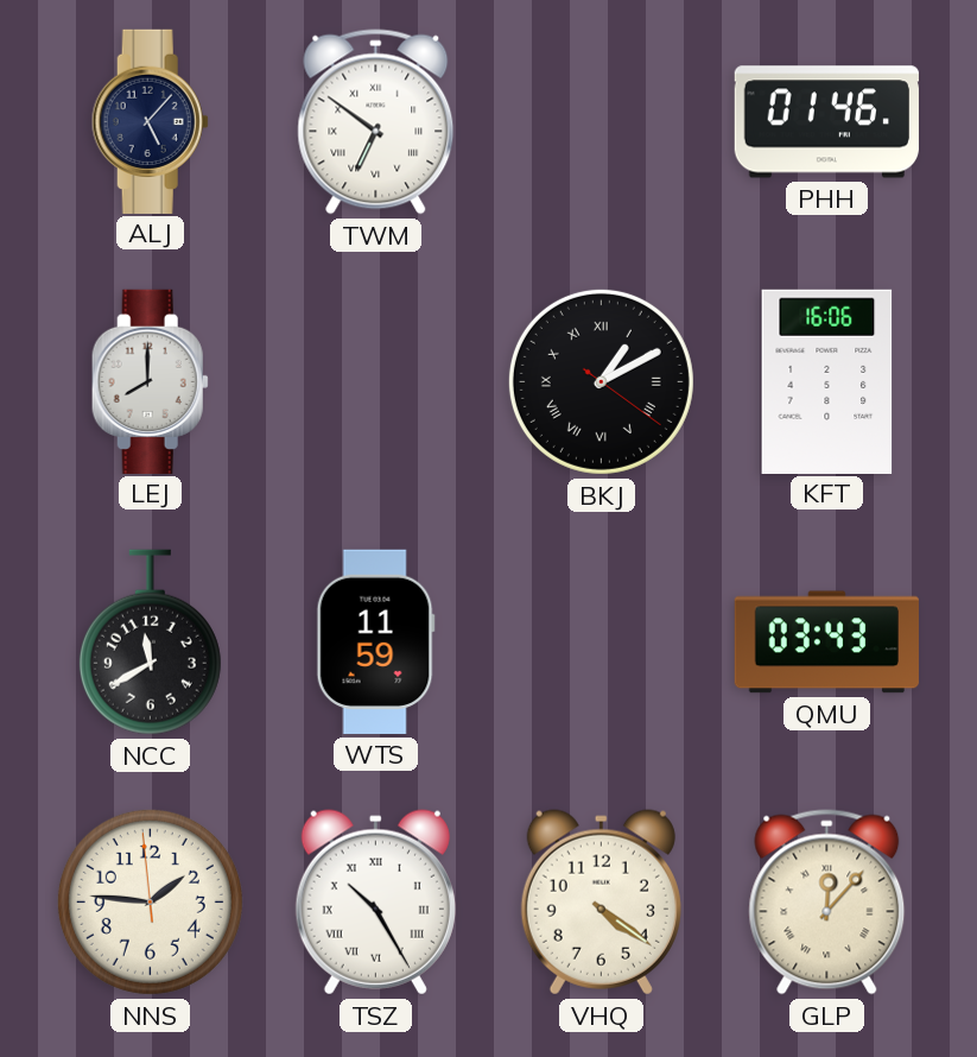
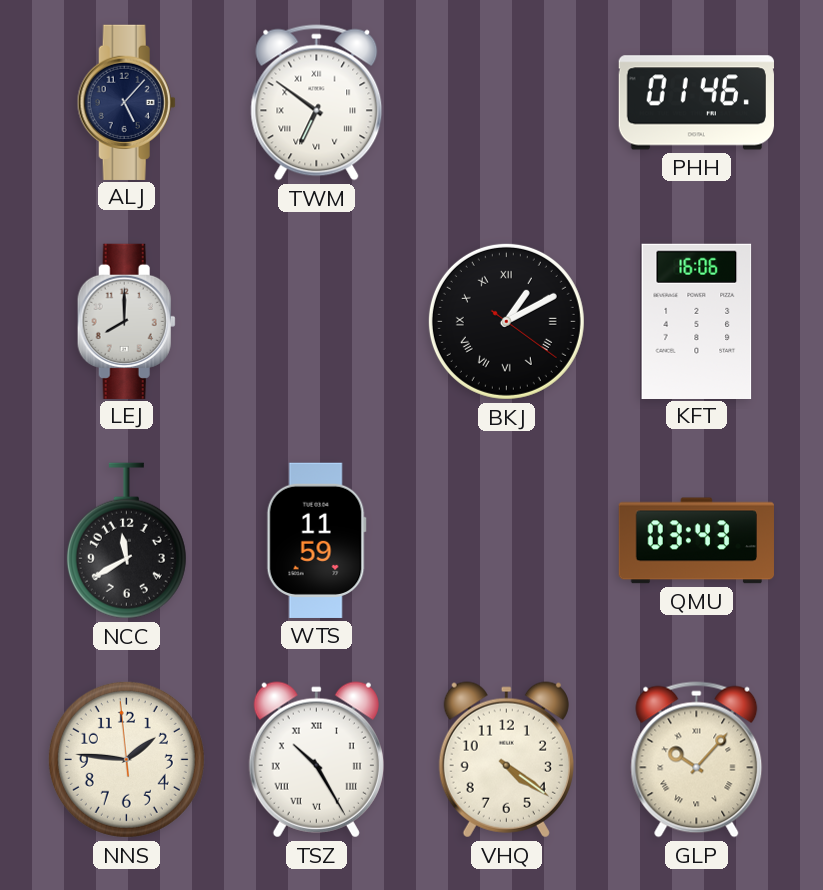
GLP: 12:07 -> 10:07 (697, 760)
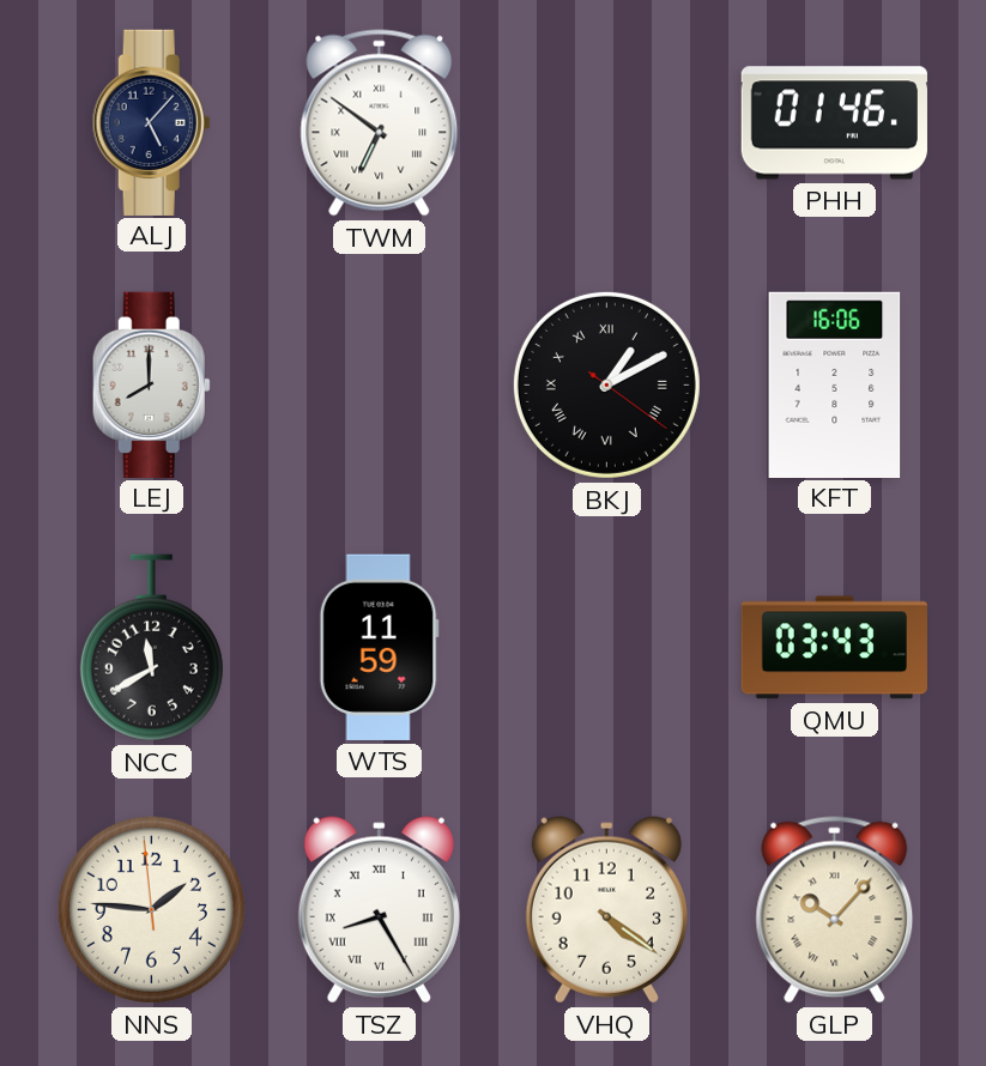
TSZ: 10:25 -> 8:25 (379, 910)
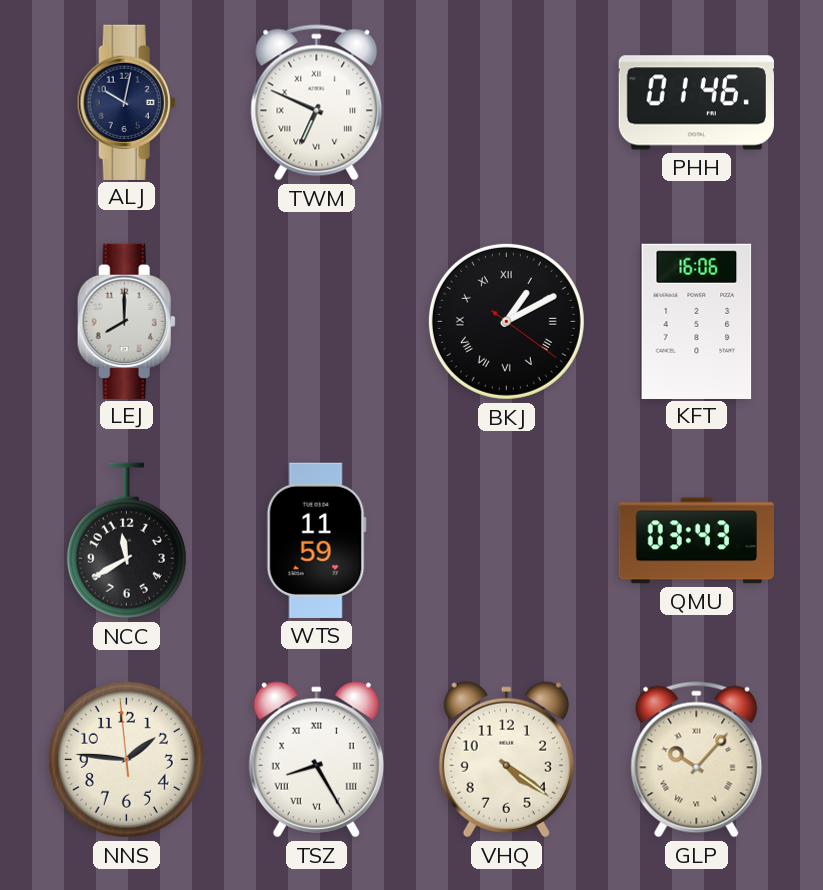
ALJ: 5:07 -> 10:02 (126, 102)
TWM: 6:51 -> 6:49 (317, 103)
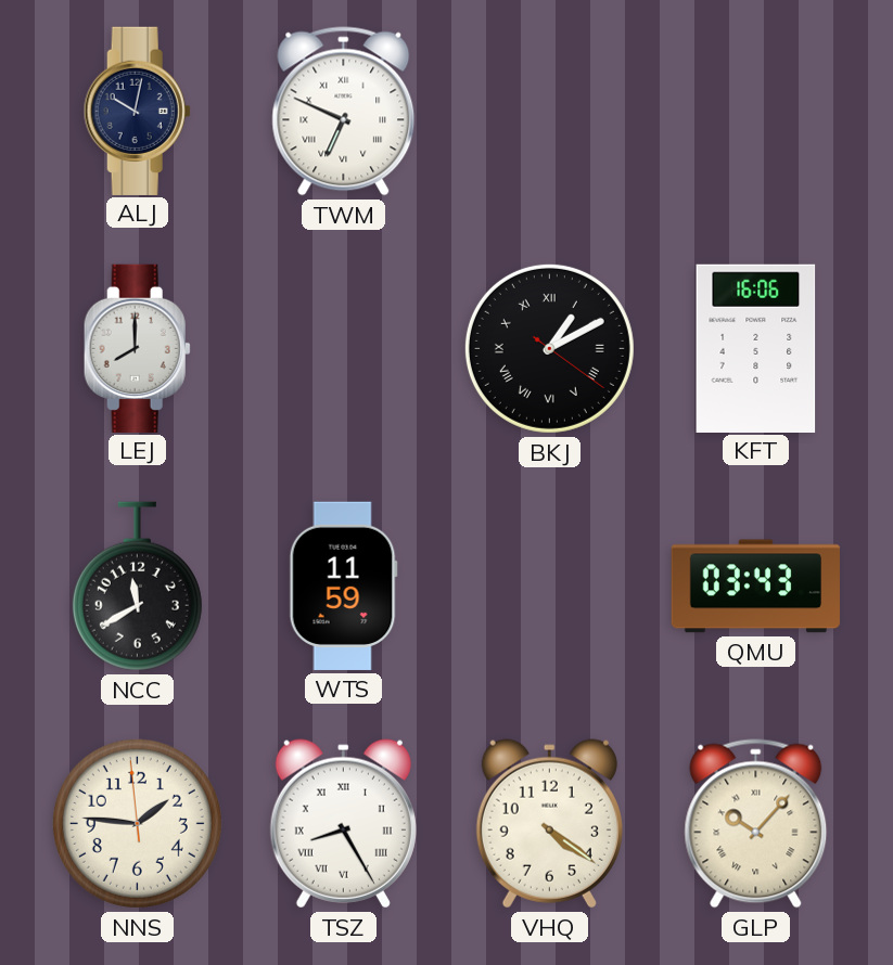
PHH: 01:46 -> none (696, 103)
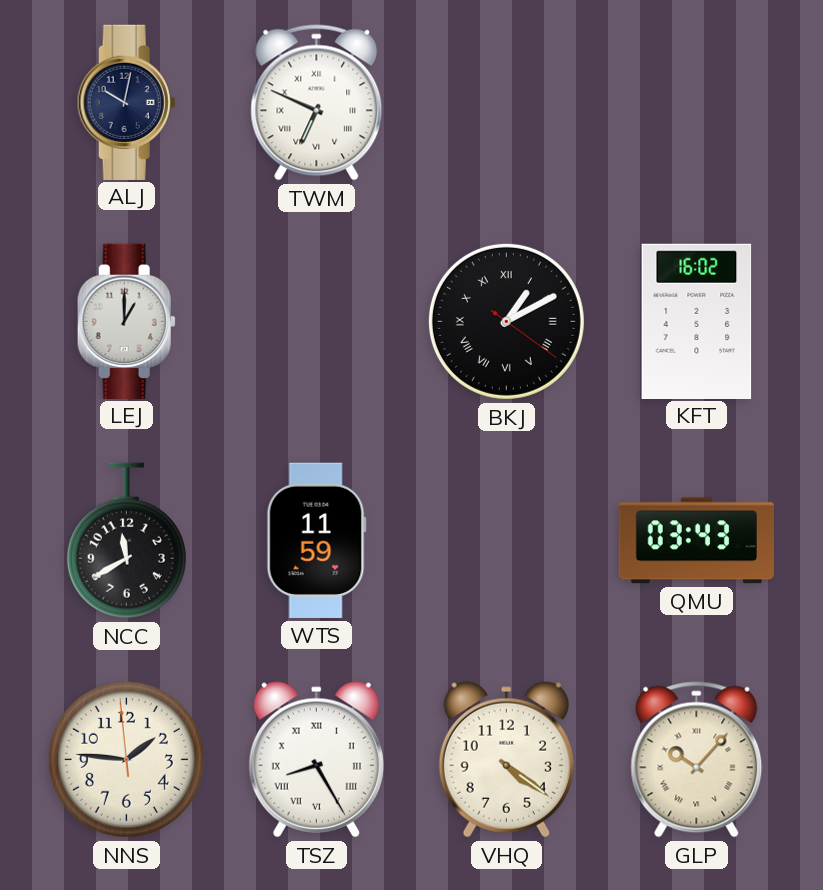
LEJ: 8:00 -> 1:00 (126, 321)
KFT: 16:06 -> 16:02 (697, 321)
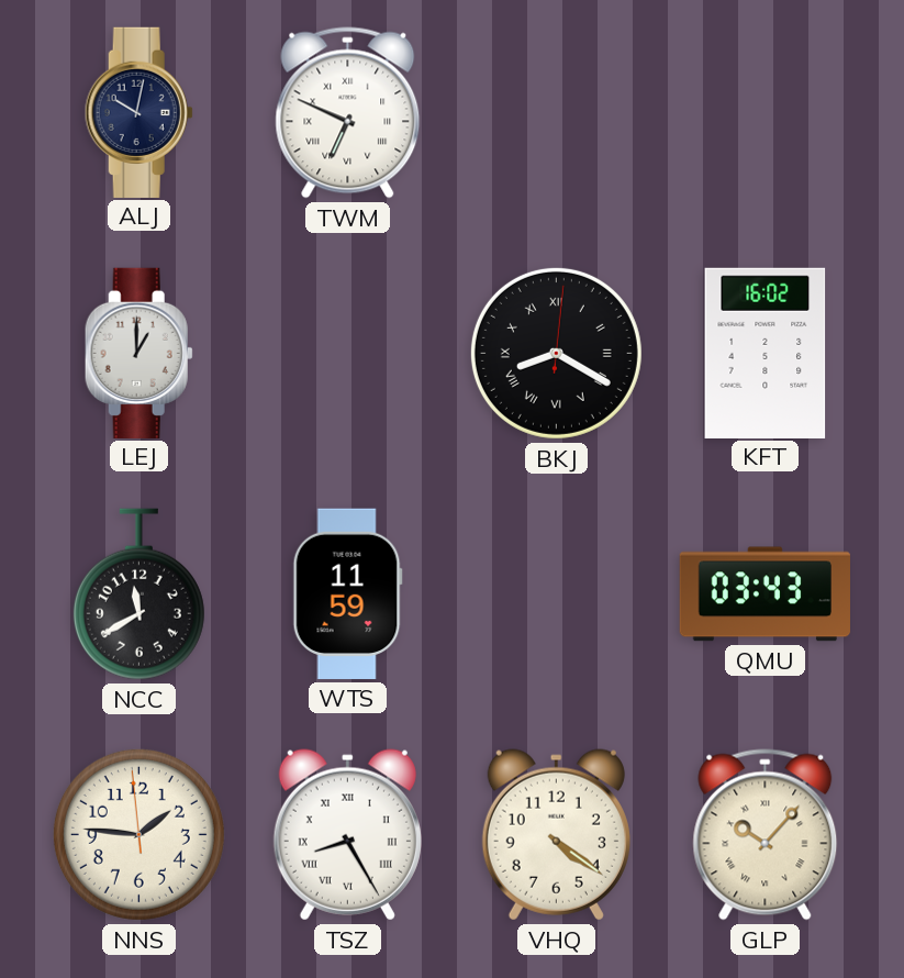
BKJ: 1:10 -> 8:20 (556, 353)
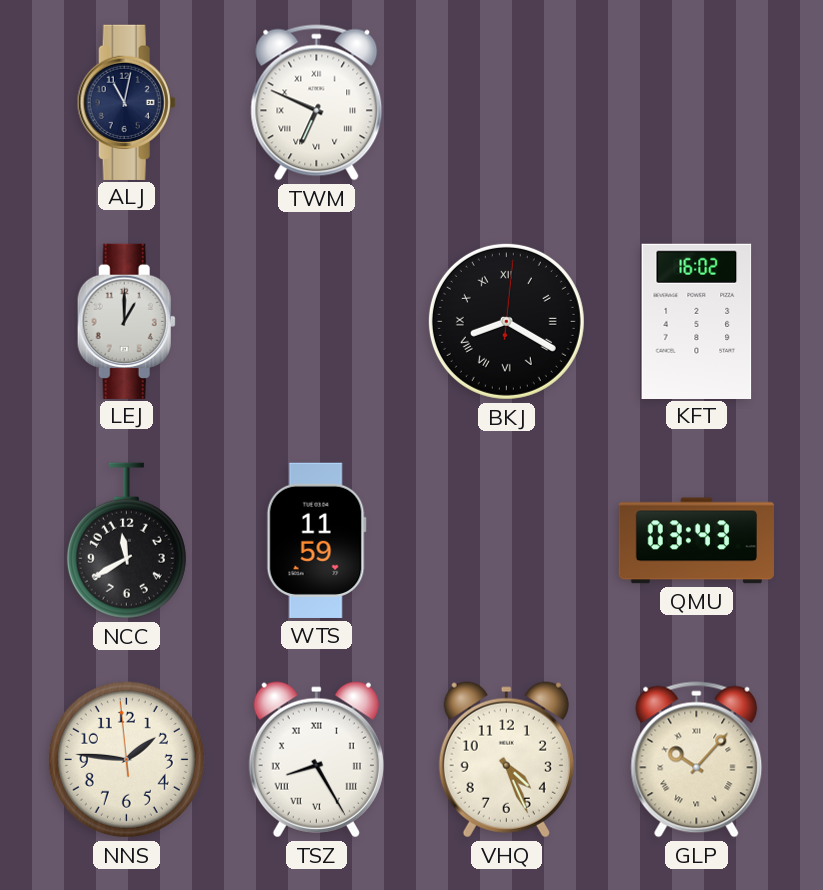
ALJ: 10:02 -> 11:02 (126, 102)
VHQ: 4:21 -> 4:26 (506, 760)
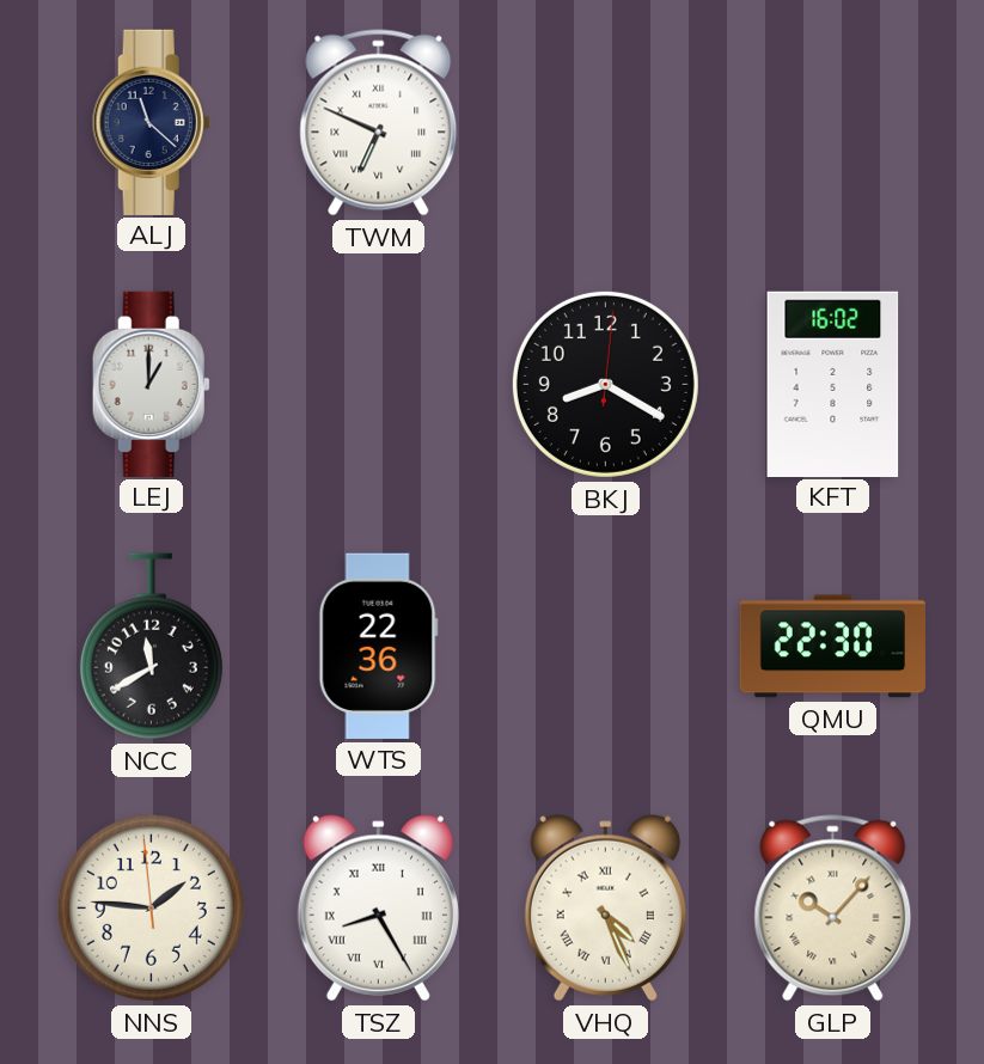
ALJ: 11:02 -> 11:22 (151, 122)
BKJ numerals: Roman -> Arabic (605, 384)
WTS: 11:59 -> 22:36 (378, 646)
QMU: 03:43 -> 22:30 (832, 647)
VHQ numerals: Arabic -> Roman (605, 909)
